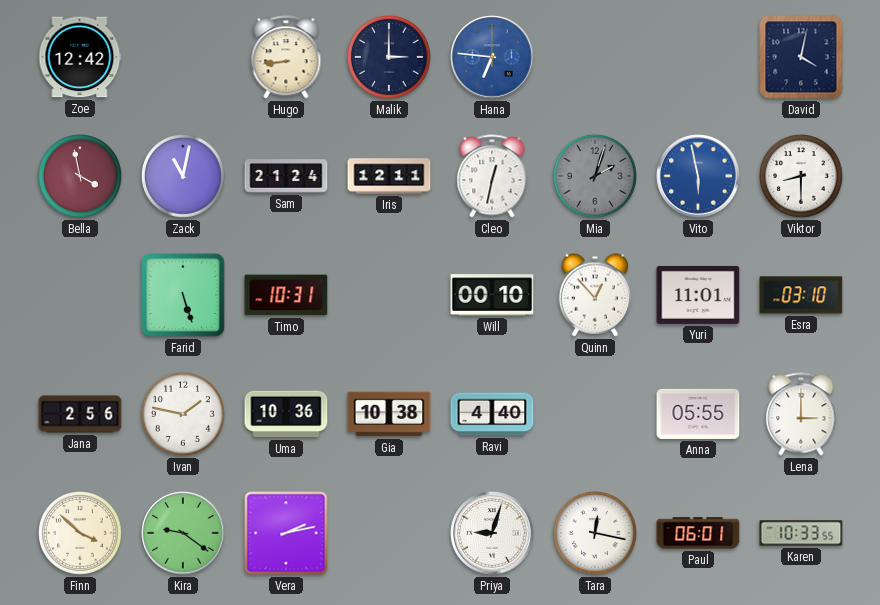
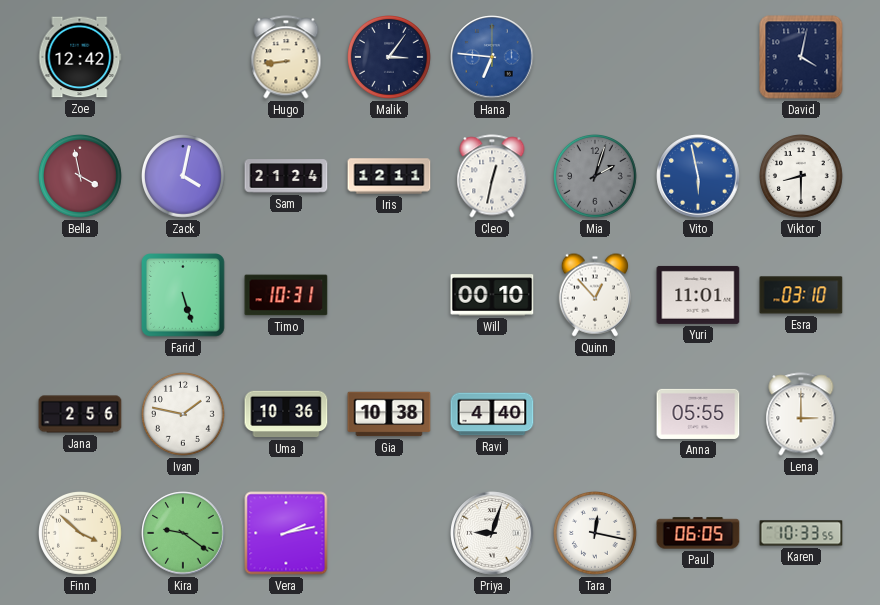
Malik: 3:00 -> 3:06 (390, 58)
Zack: 11:02 -> 4:02 (184, 177)
Paul: 06:01 -> 06:05 (698, 533)
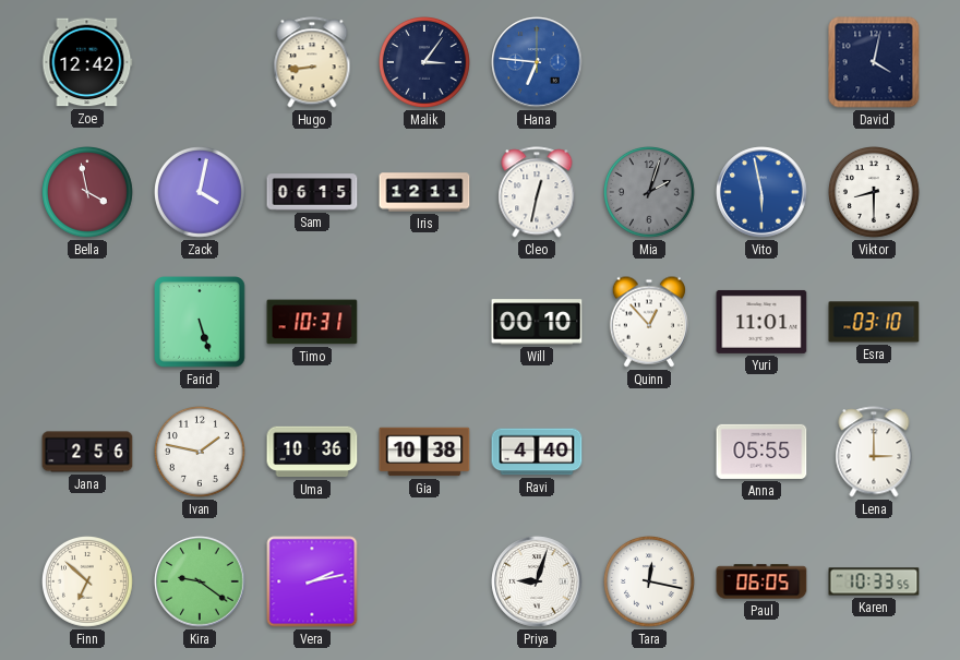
Sam: 21:24 -> 06:15 (312, 192)
Finn: 3:52 -> 6:52 (88, 583)
